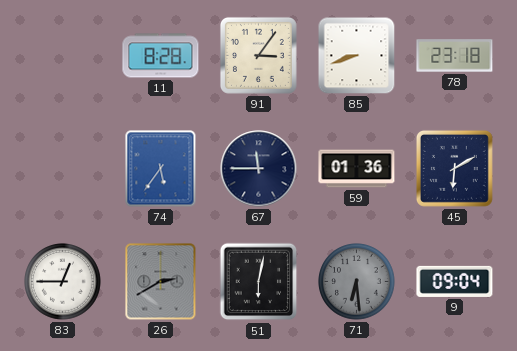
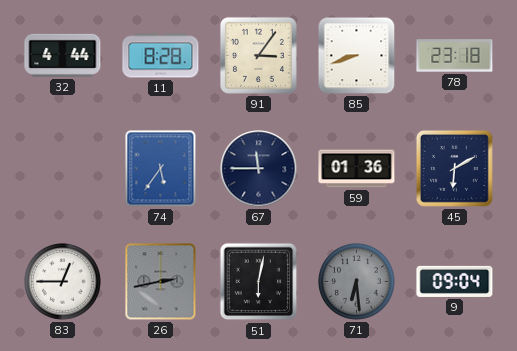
32: none -> 4:44 (63, 55)
26: 2:40 -> 2:43 (161, 282)
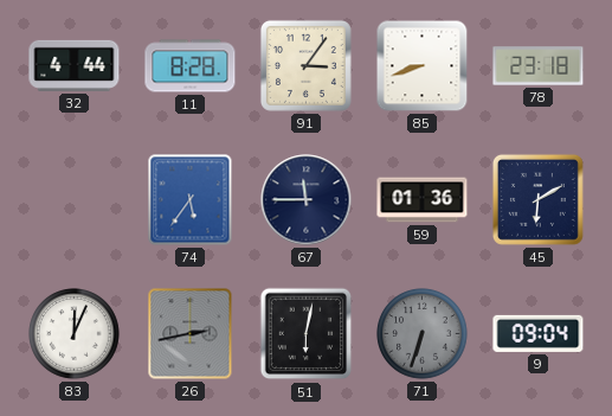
83: 12:45 -> 12:04 (75, 334)
71: 6:29 -> 6:33 (423, 334)
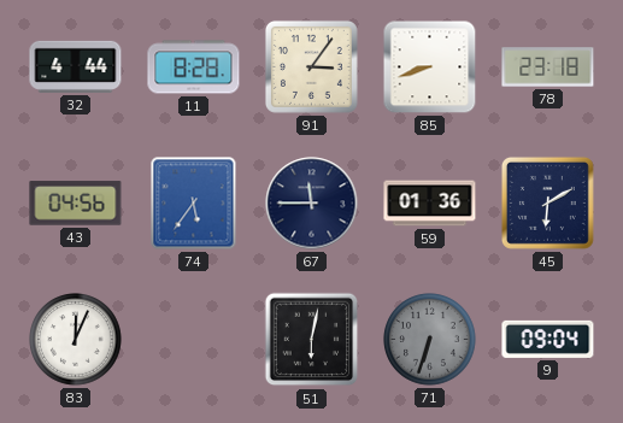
43: none -> 04:56 (76, 204)
26: 2:43 -> none (191, 334)
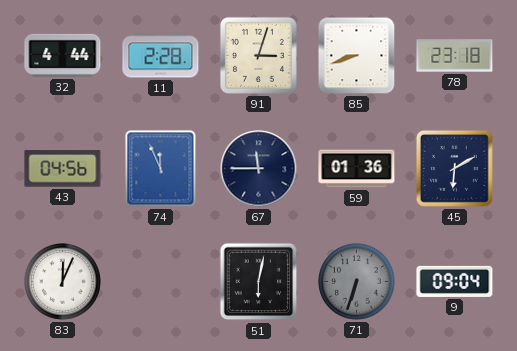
11: 8:28 -> 2:28 (161, 56)
91: 3:06 -> 3:03 (258, 55)
74: 5:36 -> 11:56 (161, 169)
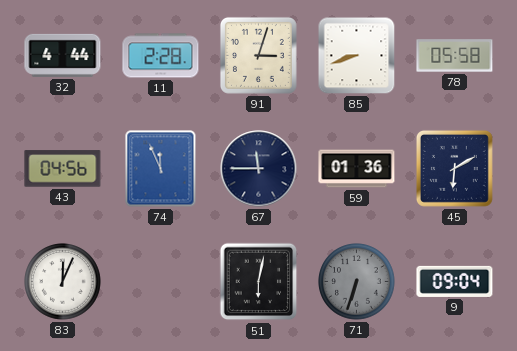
78: 23:18 -> 05:58 (455, 56)
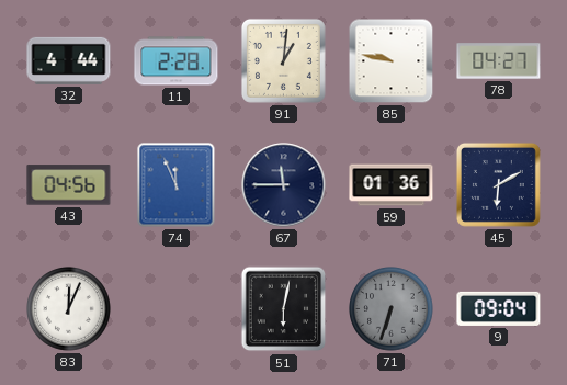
91: 3:03 -> 1:01 (283, 60)
85: 8:42 -> 9:47 (392, 61)
78: 05:58 -> 04:27 (499, 61)
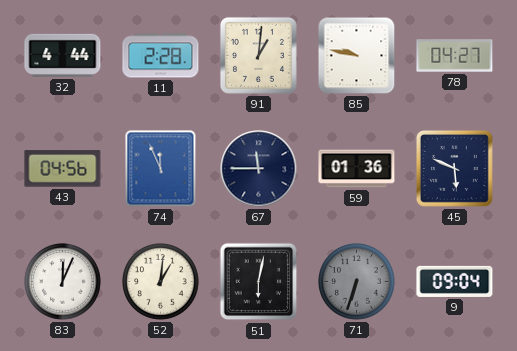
45: 6:10 -> 5:49 (454, 168)
52: none -> 1:01 (161, 282)
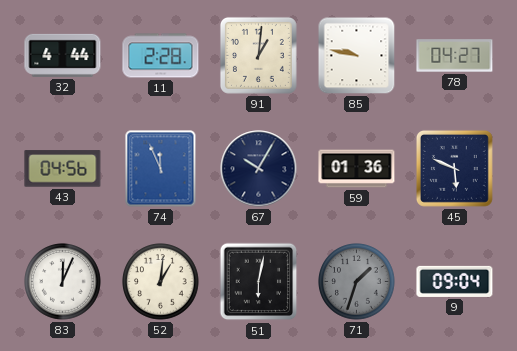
67: 11:45 -> 10:05 (259, 169)
71: 6:33 -> 1:33 (357, 282)
